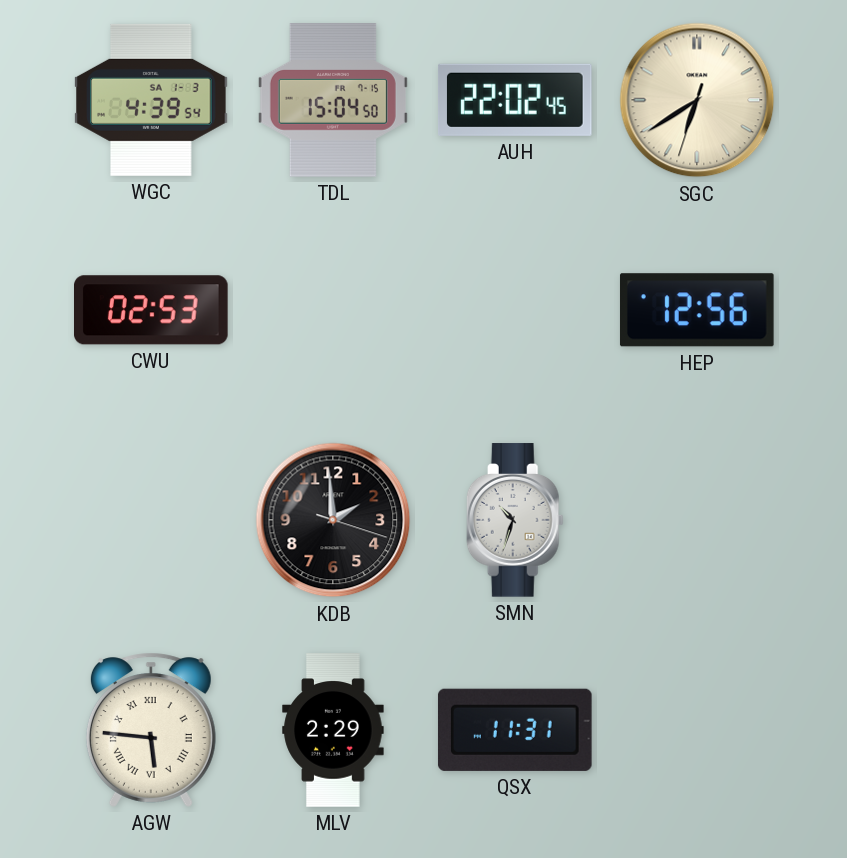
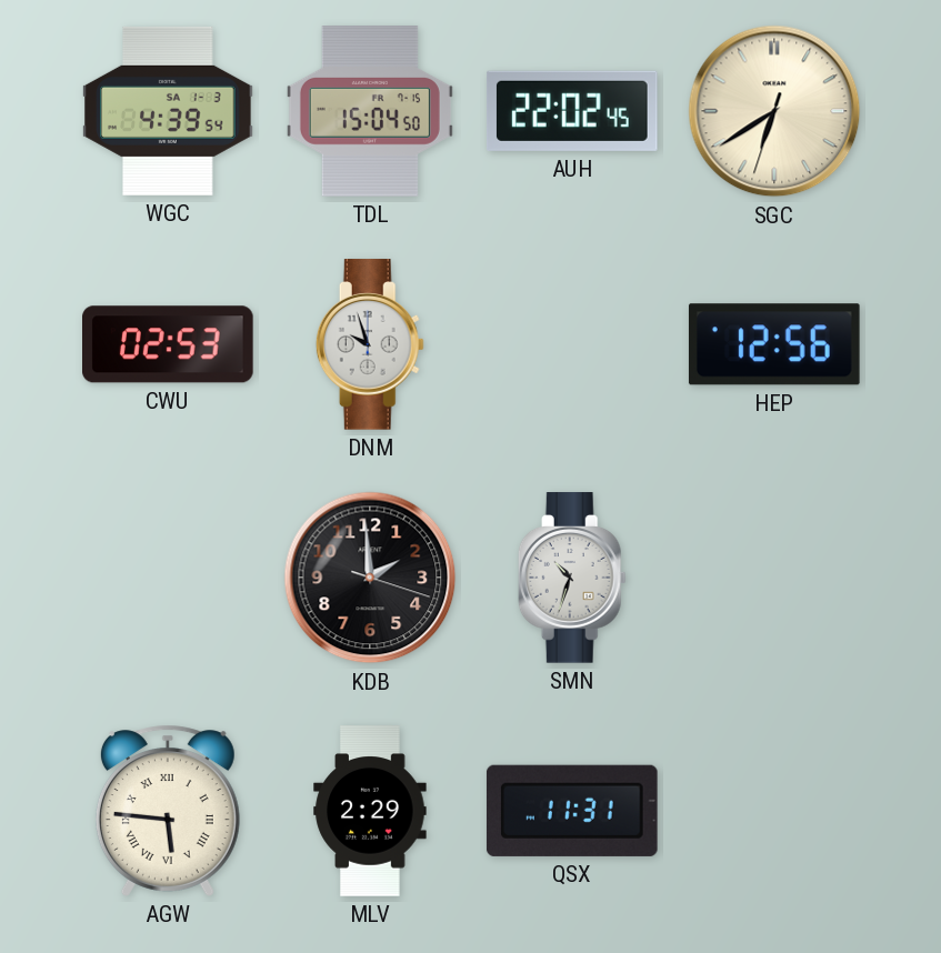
DNM: none -> 9:57 (370, 344)
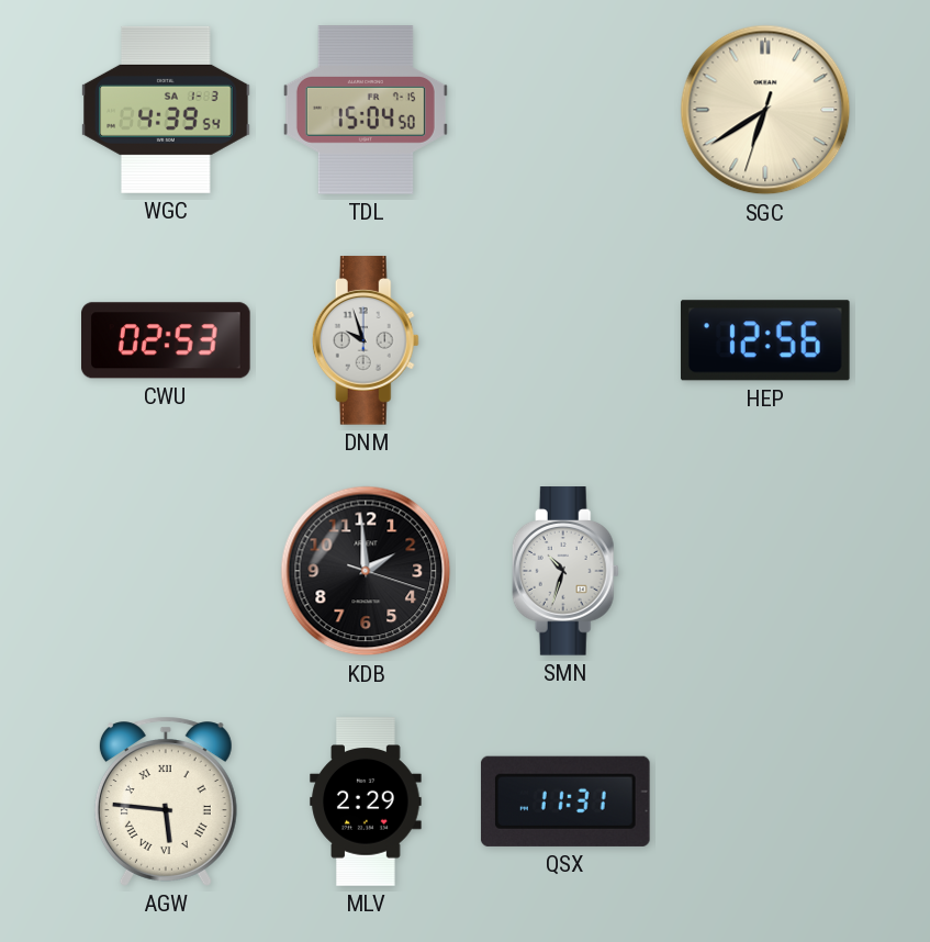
AUH: 22:02 -> none (573, 111)
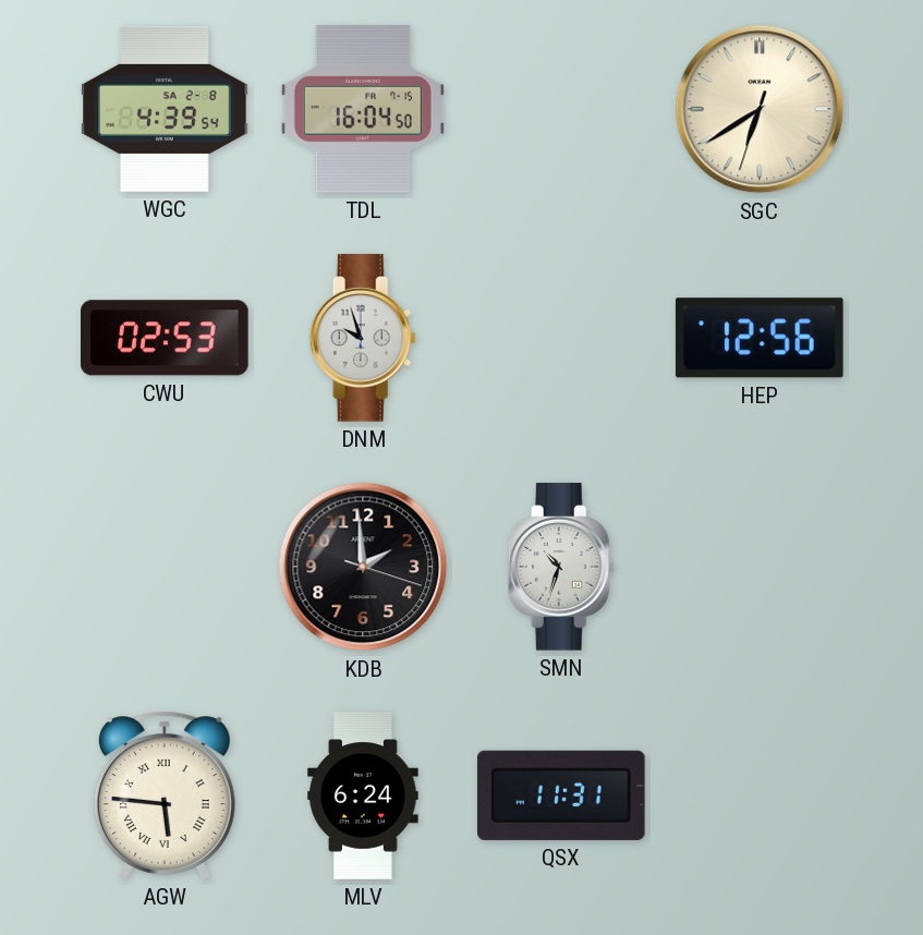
WGC date: SA 1-3 -> SA 2-8 (165, 109)
TDL: 15:04 -> 16:04 (363, 109)
MLV: 2:29 -> 6:24 (363, 796)
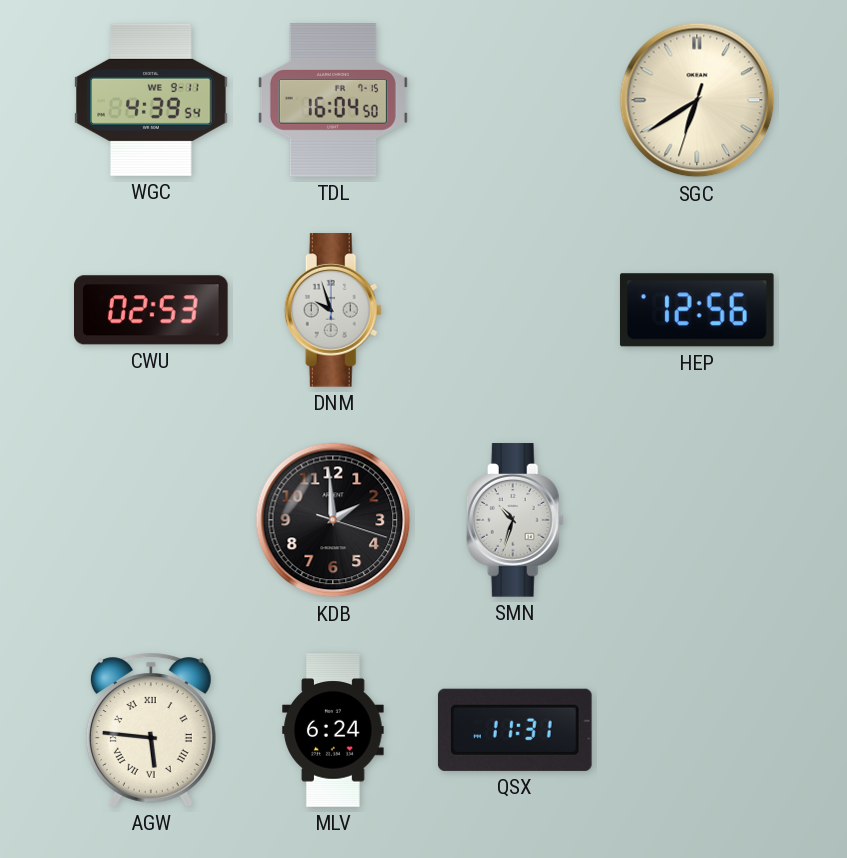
WGC date: SA 2-8 -> WE 9-11 (151, 100)
